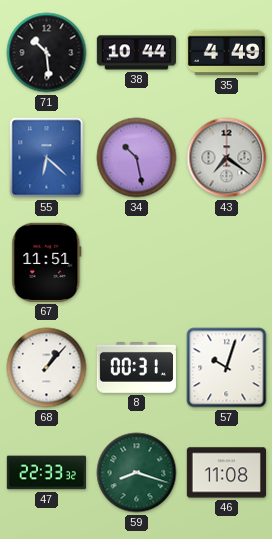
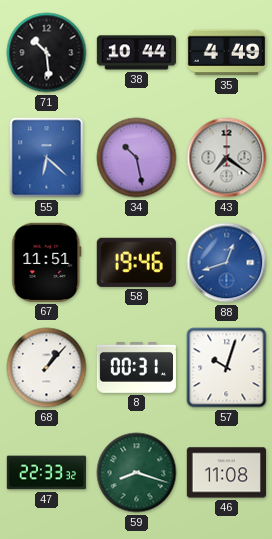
58: none -> 19:46 (136, 262)
88: none -> 12:42 (227, 263)
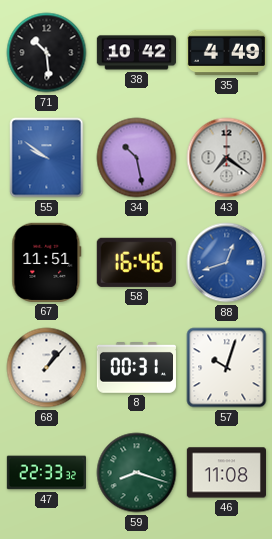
38: 10:44 -> 10:42 (136, 53)
55: 6:22 -> 9:51 (47, 158)
58: 19:46 -> 16:46 (136, 262)
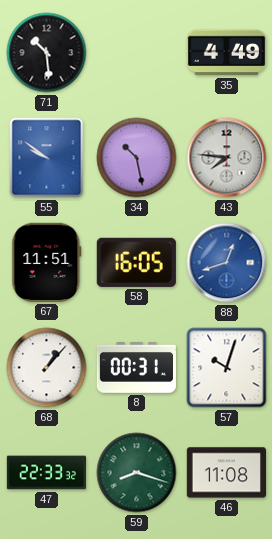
38: 10:42 -> none (136, 53)
43: 7:21 -> 7:46 (227, 158)
58: 16:46 -> 16:05 (136, 262)
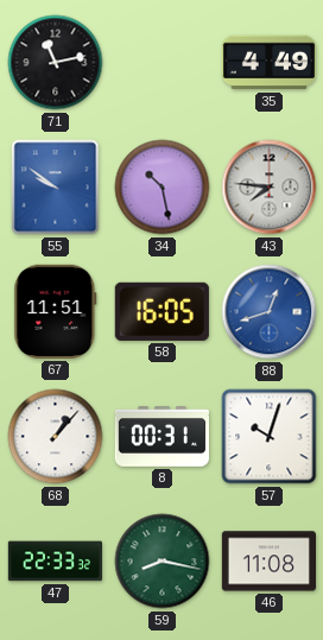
71: 10:29 -> 11:13 (56, 63)
59: 8:18 -> 8:17 (163, 562)
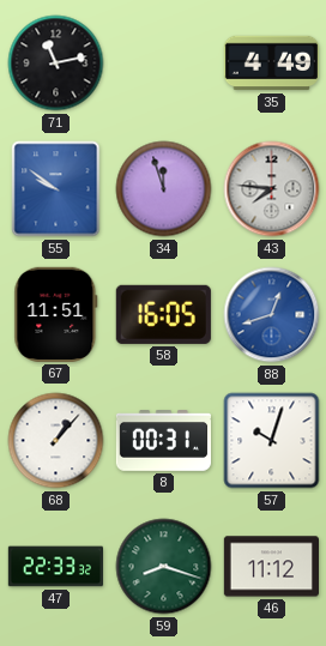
34: 10:28 -> 11:57 (164, 189)
59: 8:17 -> 8:18 (164, 567)
46: 11:08 -> 11:12 (271, 567)
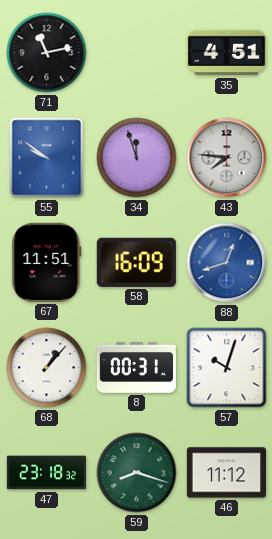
35: 4:49 -> 4:51 (226, 53)
58: 16:05 -> 16:09 (136, 262)
47: 22:33 -> 23:18 (46, 473)
